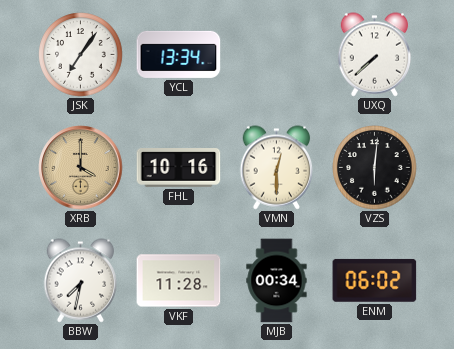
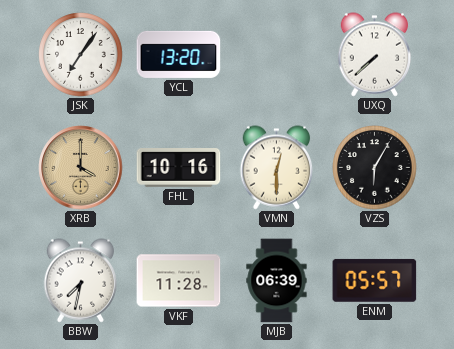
YCL: 13:34 -> 13:20 (179, 54)
VZS: 6:01 -> 6:05 (375, 168)
MJB: 00:34 -> 06:39 (277, 281)
ENM: 06:02 -> 05:57 (375, 280)
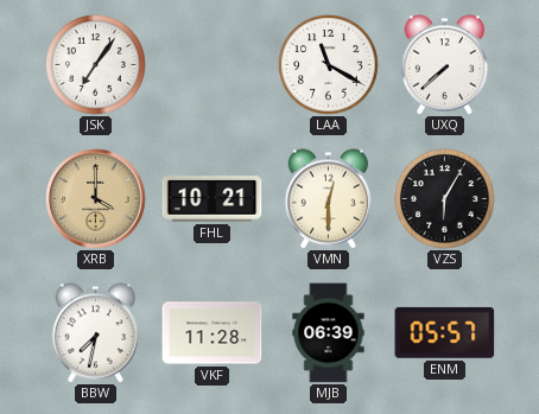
YCL: 13:20 -> none (179, 54)
LAA: none -> 11:20 (329, 65)
FHL: 10:16 -> 10:21 (213, 199)
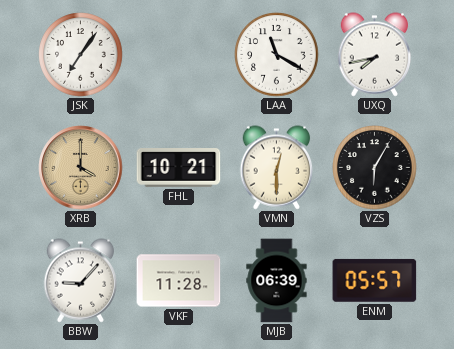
UXQ: 7:38 -> 7:43 (375, 55)
BBW: 7:32 -> 9:07 (81, 281)
